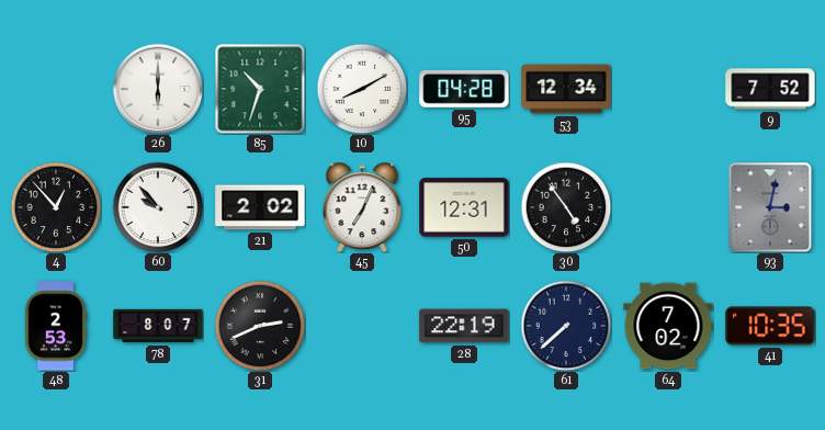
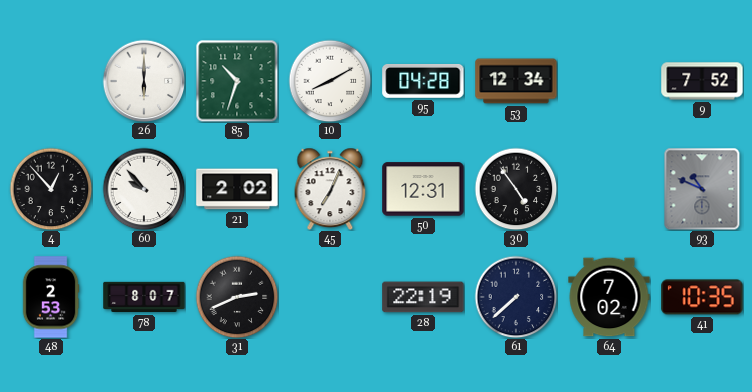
93: 3:02 -> 10:49 (702, 189)
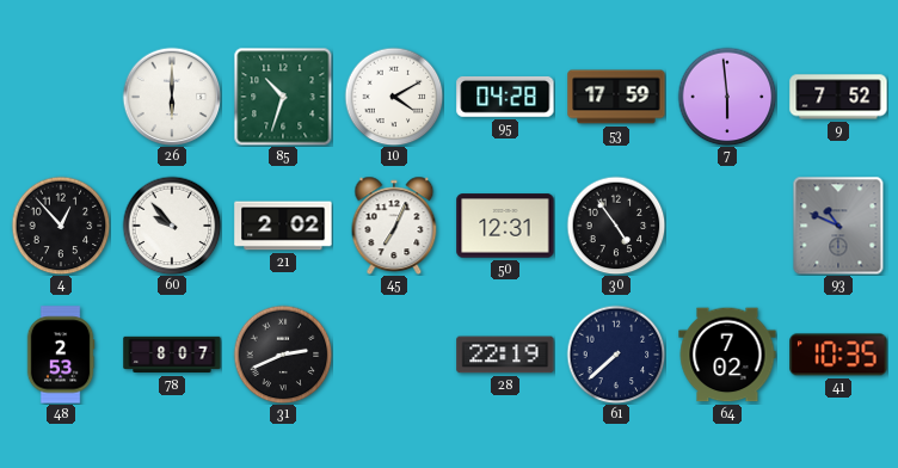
10: 8:10 -> 4:10 (394, 97)
53: 12:34 -> 17:59 (616, 97)
7: none -> 5:59 (727, 97)
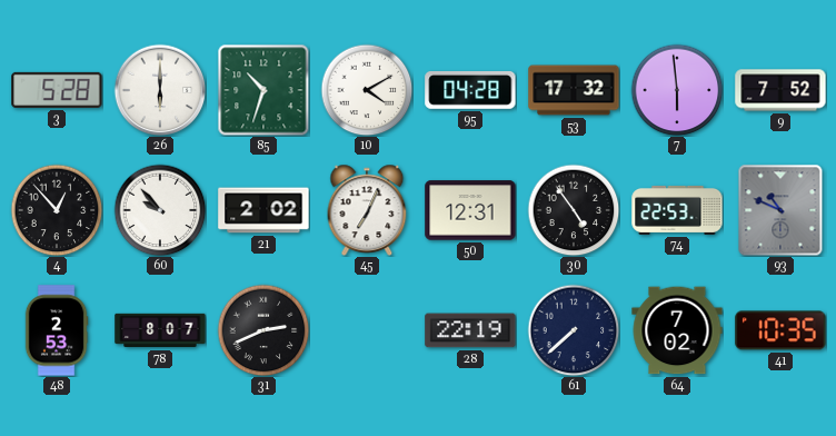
3: none -> 5:28 (57, 90)
53: 17:59 -> 17:32 (574, 90)
74: none -> 22:53 (677, 210)
